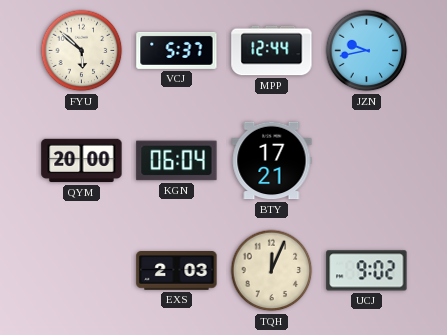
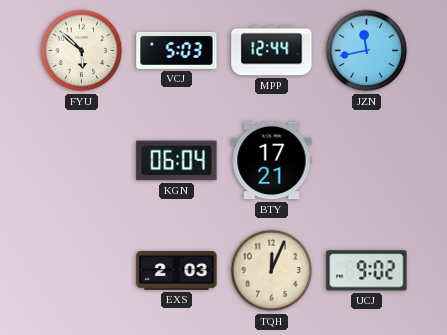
VCJ: 5:37 -> 5:03 (177, 50)
JZN: 9:43 -> 11:43 (367, 51)
QYM: 20:00 -> none (82, 161)
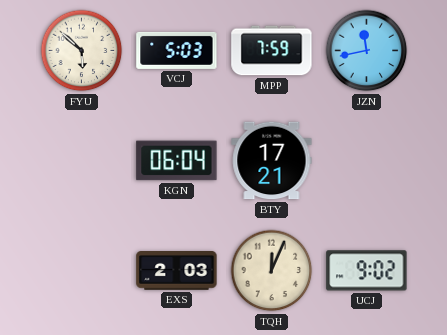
MPP: 12:44 -> 7:59 (272, 51)
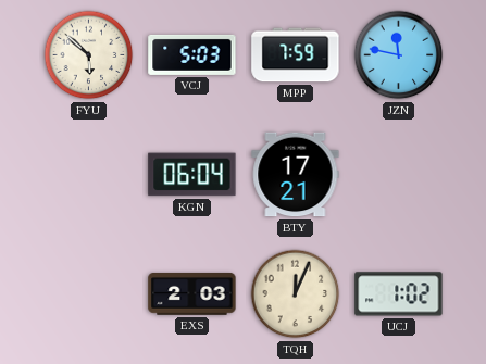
JZN: 11:43 -> 11:47 (399, 55)
UCJ: 9:02 -> 1:02 (399, 294)
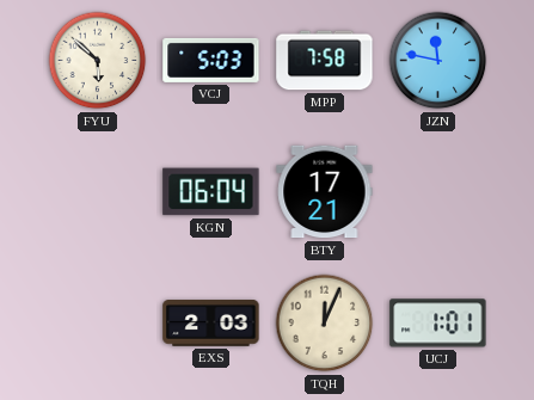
MPP: 7:59 -> 7:58 (325, 61)
UCJ: 1:02 -> 1:01 (438, 324)
